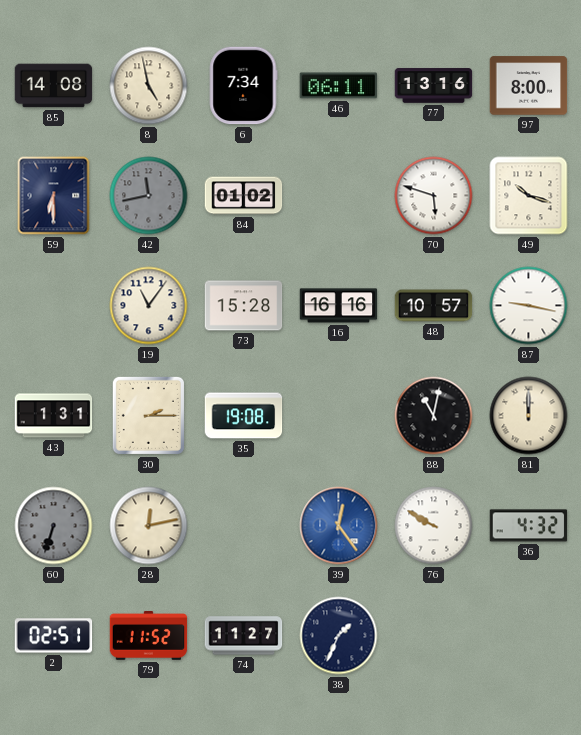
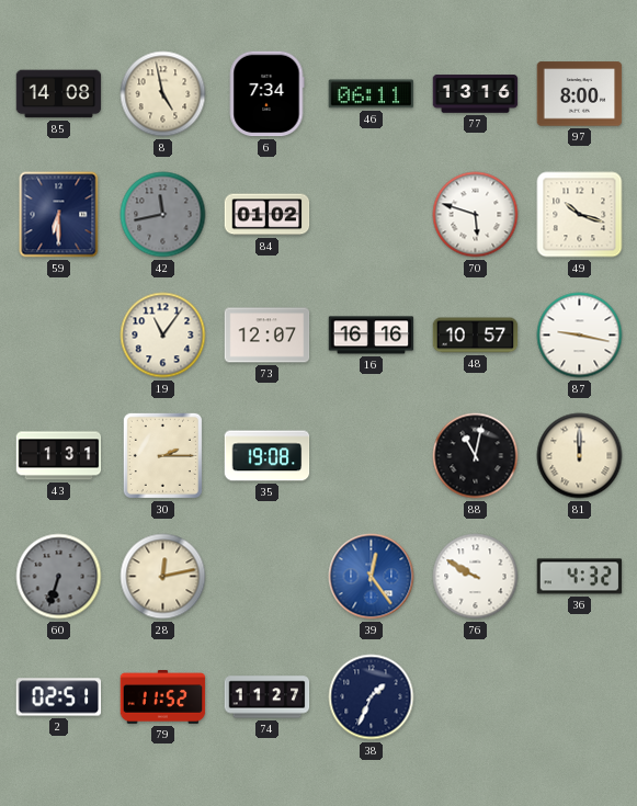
73: 15:28 -> 12:07 (268, 336)
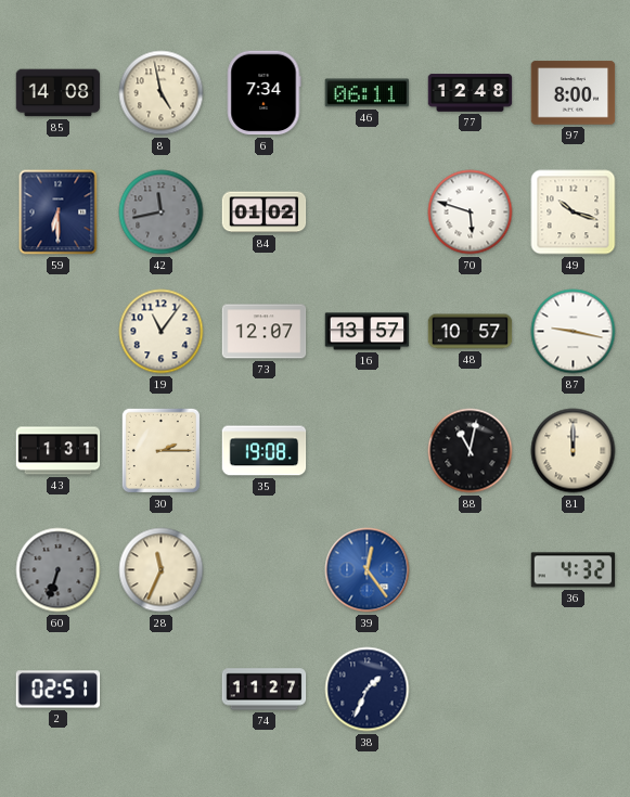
77: 13:16 -> 12:48 (471, 93)
16: 16:16 -> 13:57 (368, 332)
28: 12:13 -> 11:34 (162, 570)
76: 9:50 -> none (476, 577)
79: 11:52 -> none (163, 697)
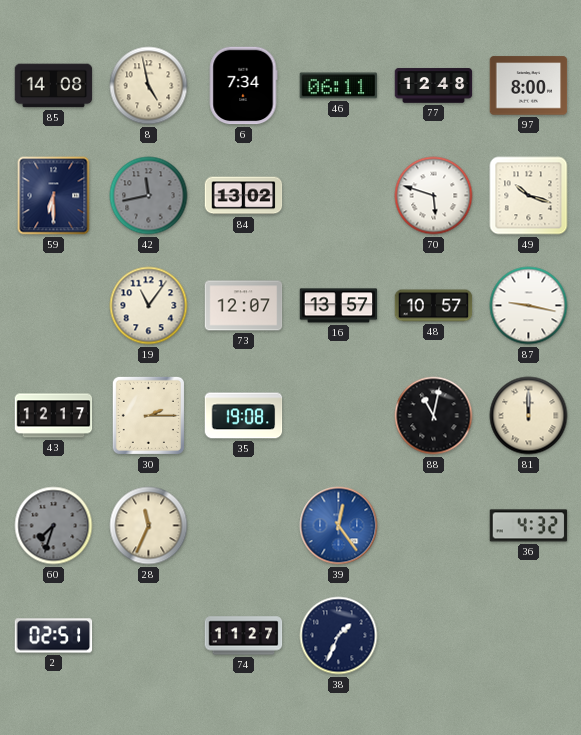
84: 01:02 -> 13:02 (244, 196)
43: 1:31 -> 12:17 (54, 416)
60: 6:33 -> 7:33 (54, 526)
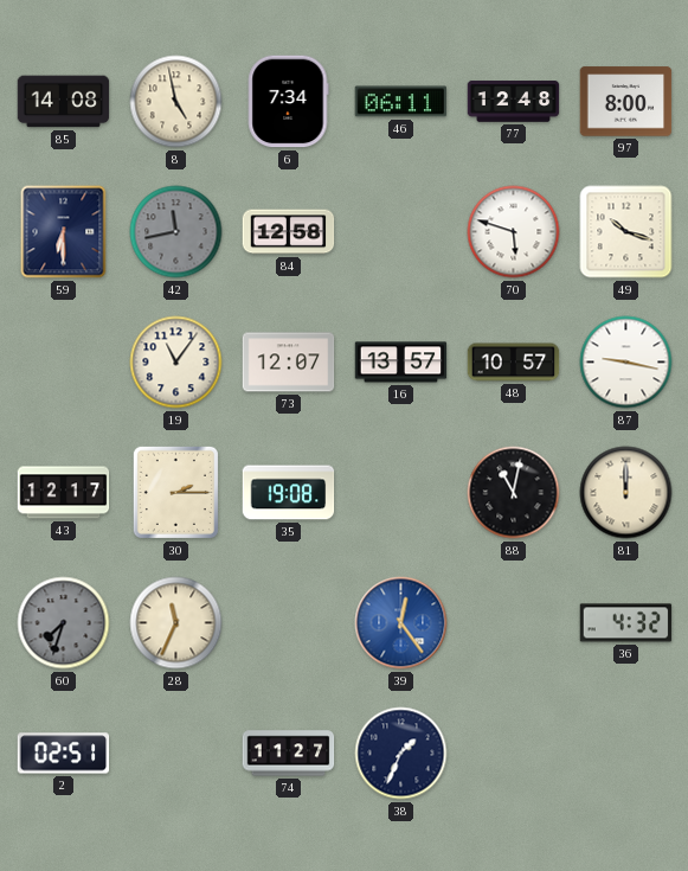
84: 13:02 -> 12:58 (289, 232)
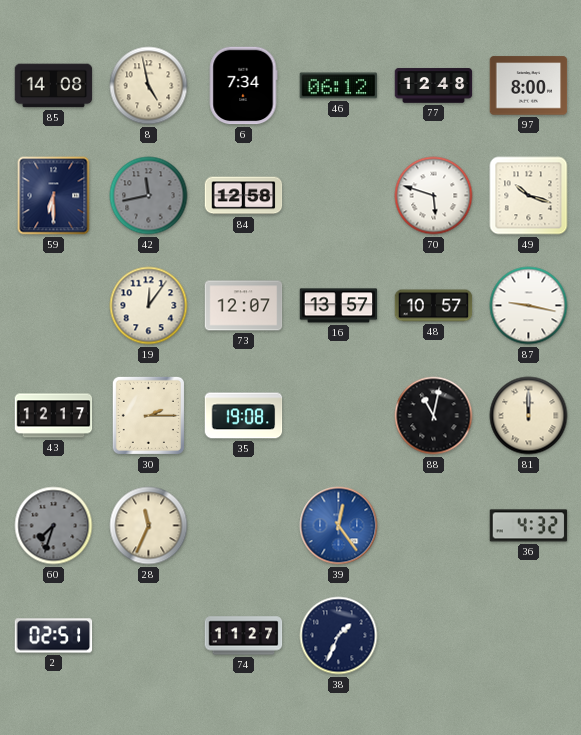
46: 06:11 -> 06:12 (339, 86)
19: 11:06 -> 12:06 (149, 306)
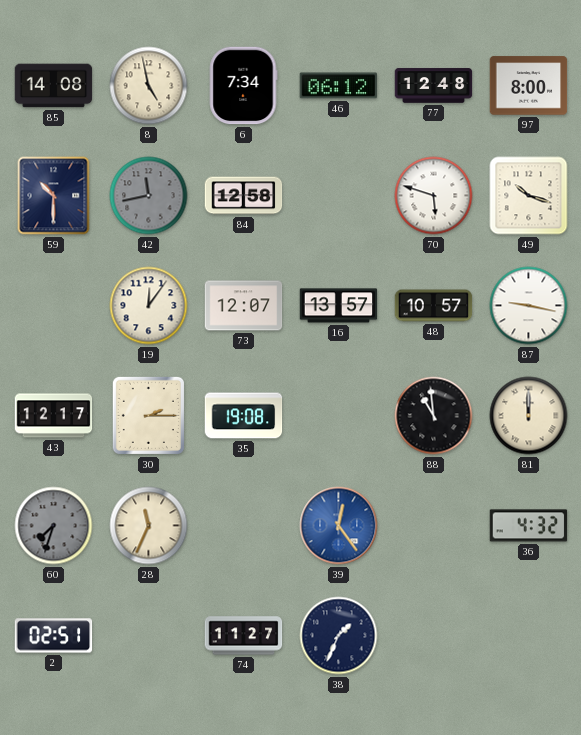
59: 6:30 -> 10:30 (54, 196)
88: 11:02 -> 10:59 (434, 416)
